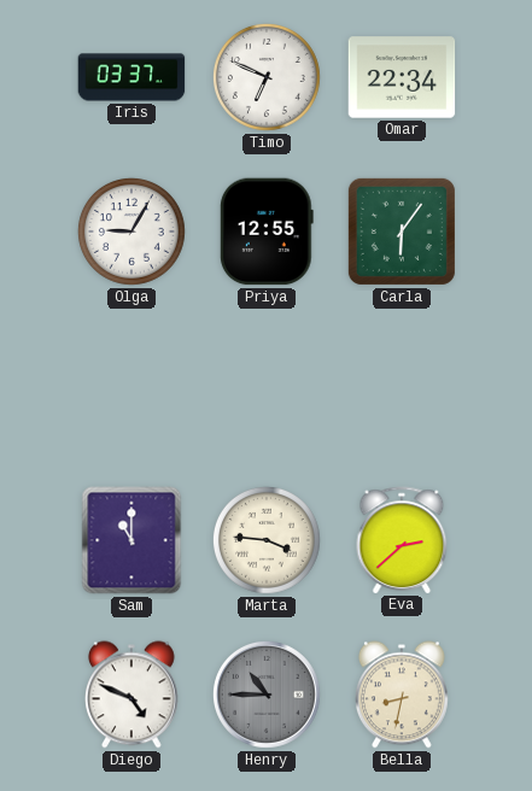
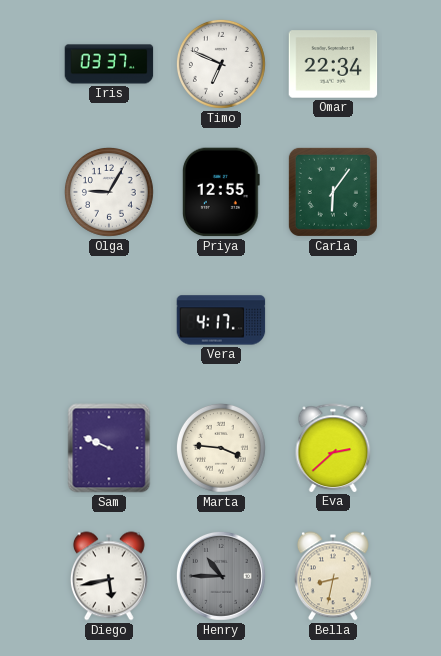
Vera: none -> 4:17 (221, 320)
Sam: 11:00 -> 9:49 (109, 448)
Diego: 4:49 -> 5:43 (109, 576)
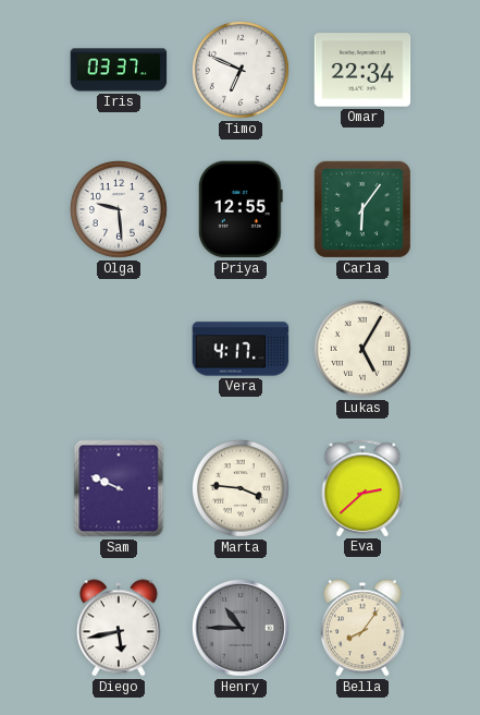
Olga: 9:05 -> 9:29 (119, 209)
Lukas: none -> 5:05 (362, 349)
Bella: 8:32 -> 8:06 (362, 628)
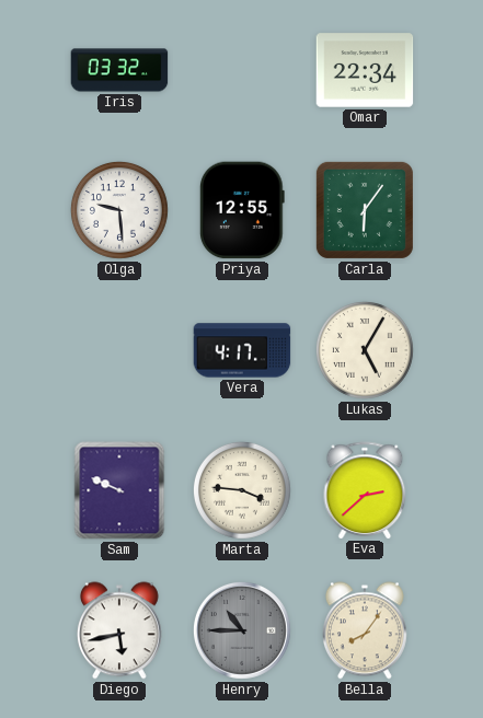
Iris: 03:37 -> 03:32 (119, 70)
Timo: 6:49 -> none (241, 70)
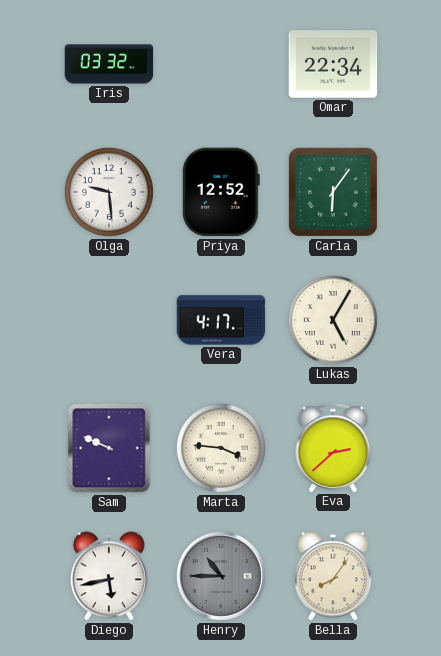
Priya: 12:55 -> 12:52 (221, 192)
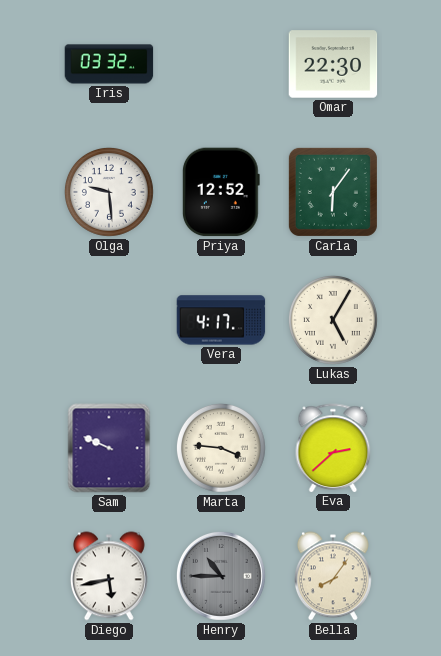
Omar: 22:34 -> 22:30 (333, 64)
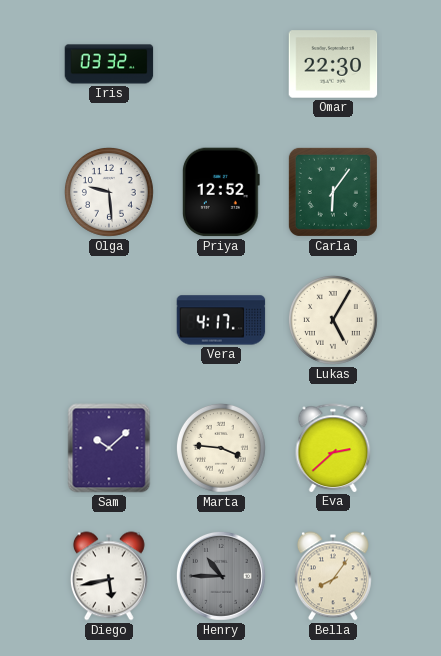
Sam: 9:49 -> 10:08 (109, 448)
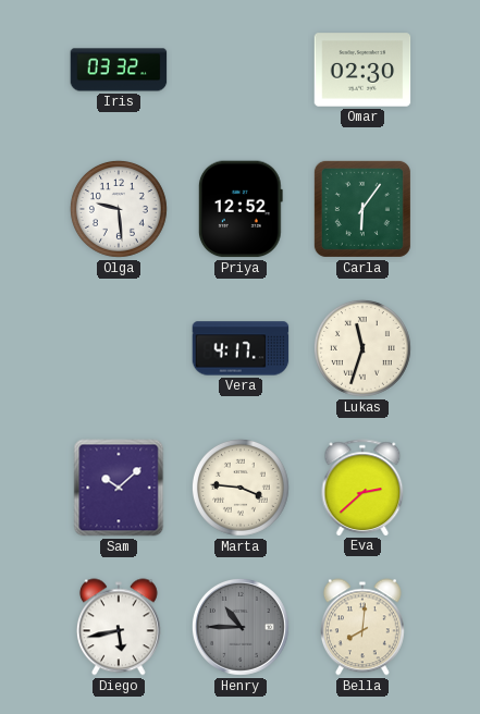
Omar: 22:30 -> 02:30 (362, 70)
Lukas: 5:05 -> 11:33 (362, 348)
Bella: 8:06 -> 8:01 (362, 627)
